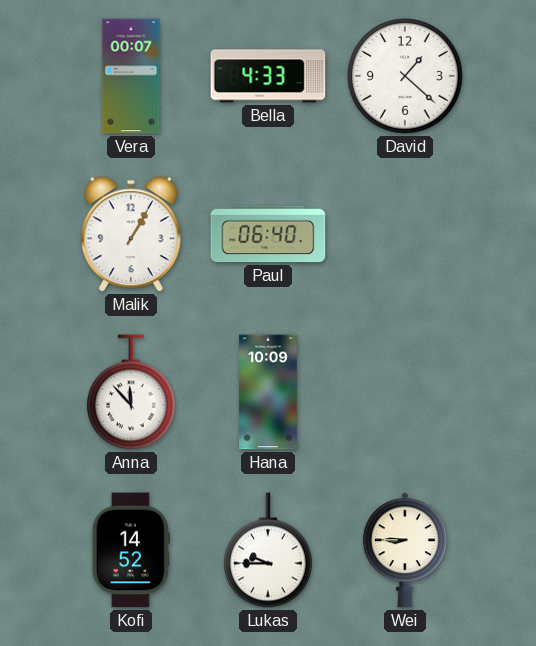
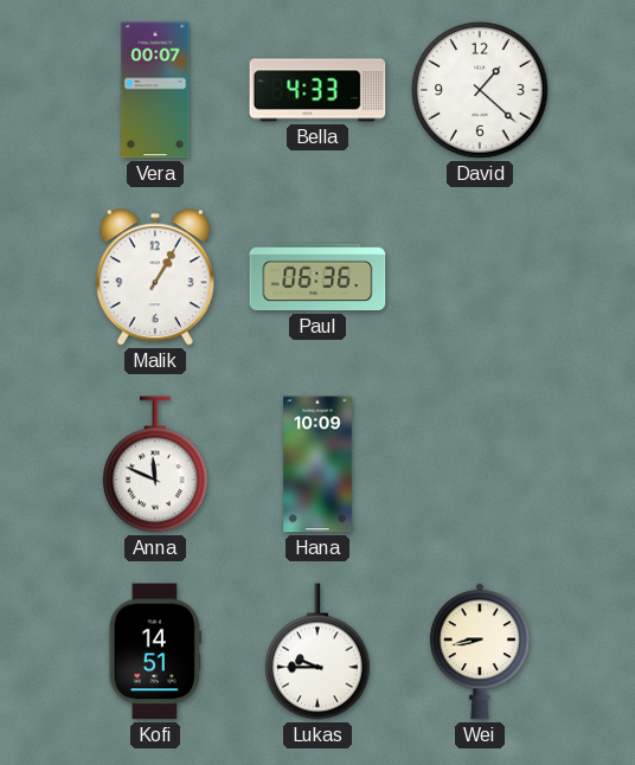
Paul: 06:40 -> 06:36 (317, 277)
Anna: 11:53 -> 11:49 (156, 464)
Kofi: 14:52 -> 14:51 (155, 651)
Wei: 8:45 -> 8:43 (480, 651)
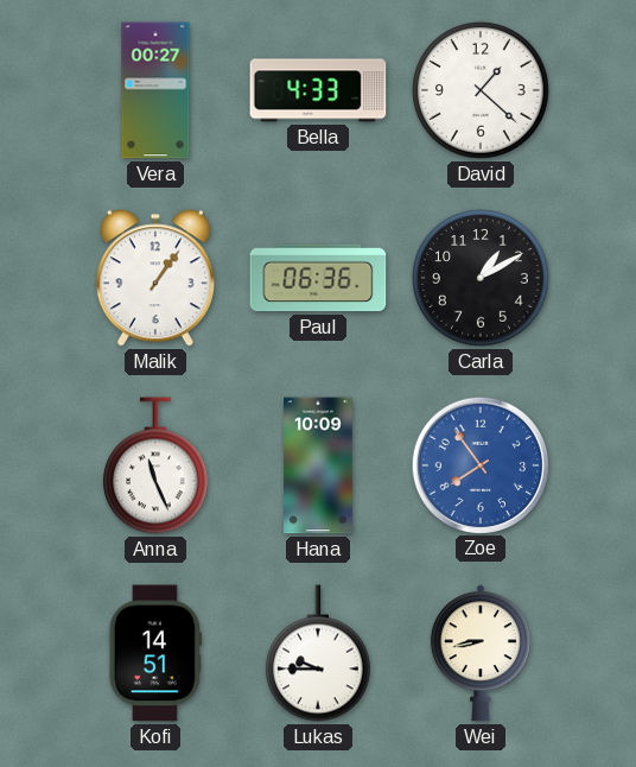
Vera: 00:07 -> 00:27 (155, 90)
Malik: 1:05 -> 1:06 (155, 278)
Carla: none -> 1:10 (481, 278)
Anna: 11:49 -> 11:26 (157, 465)
Zoe: none -> 7:54 (479, 464)
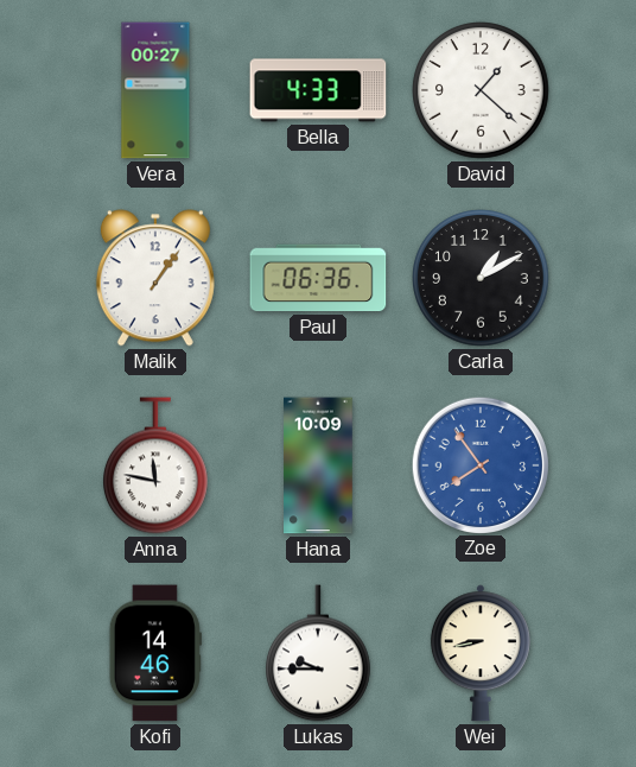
Anna: 11:26 -> 11:47 (157, 465)
Kofi: 14:51 -> 14:46 (155, 653)
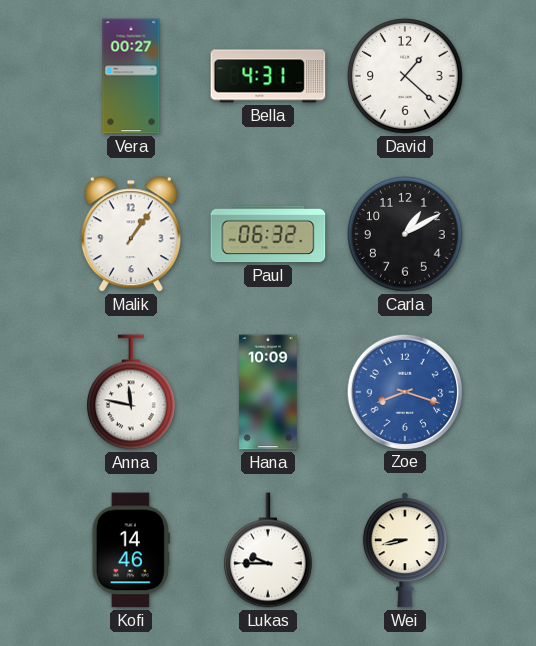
Bella: 4:33 -> 4:31 (268, 76)
Paul: 06:36 -> 06:32 (268, 234)
Zoe: 7:54 -> 8:18 (404, 391)
